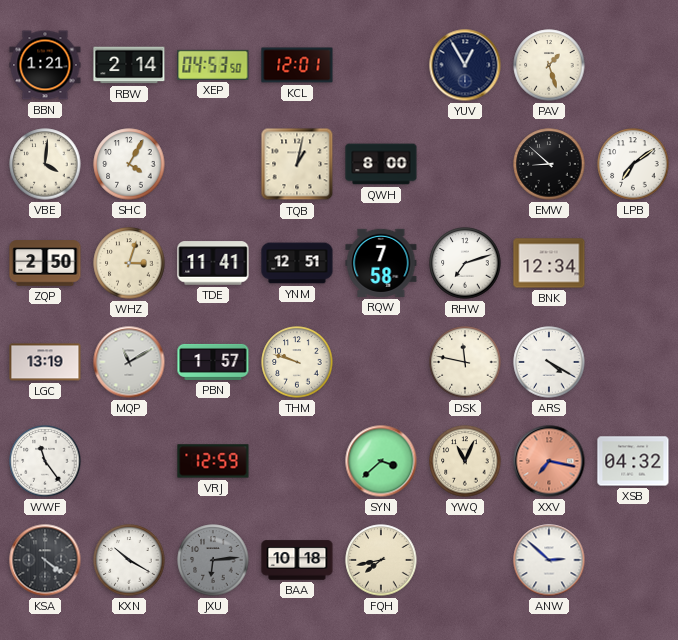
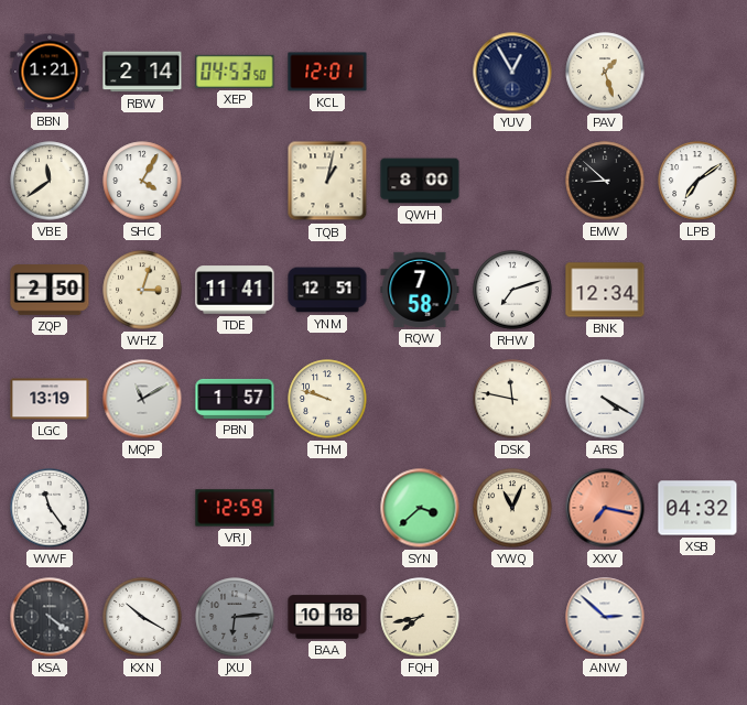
VBE: 4:01 -> 11:39 (50, 181)
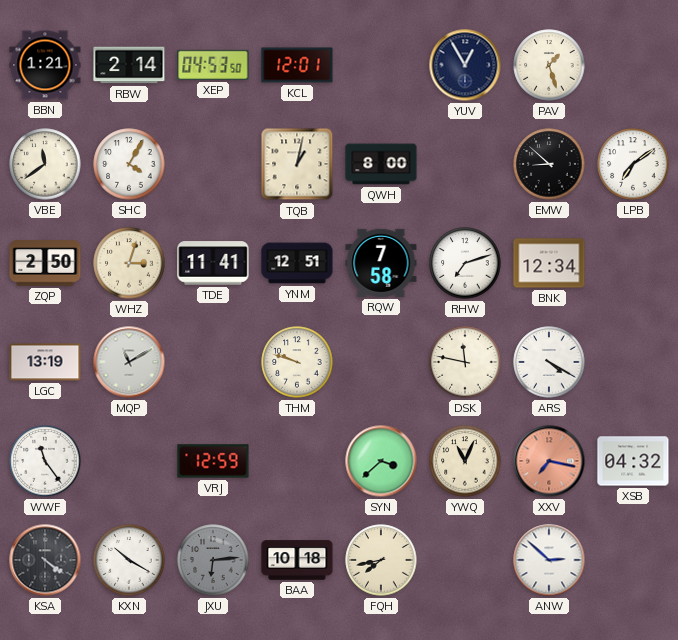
PBN: 1:57 -> none (235, 399)
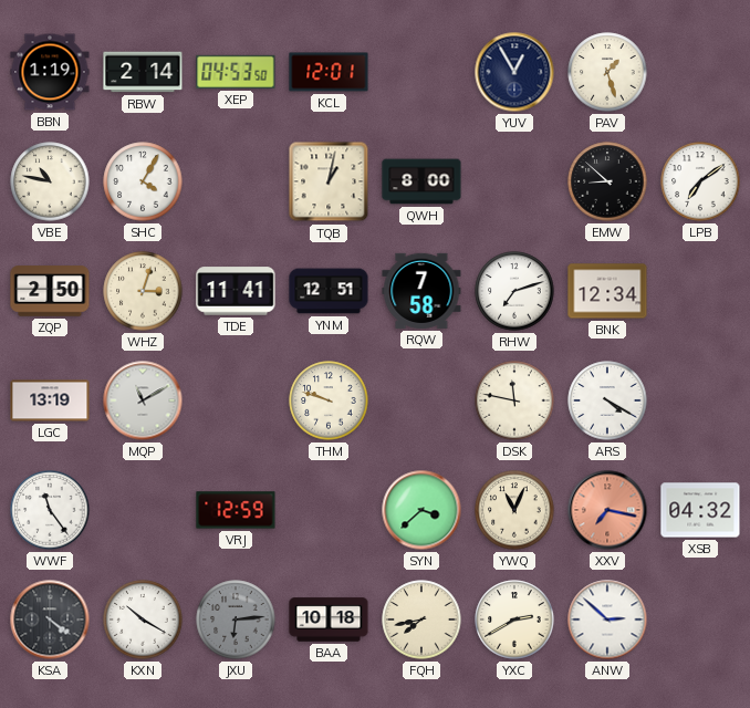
BBN: 1:21 -> 1:19 (50, 72)
VBE: 11:39 -> 10:47 (50, 181)
YXC: none -> 2:40 (514, 619)
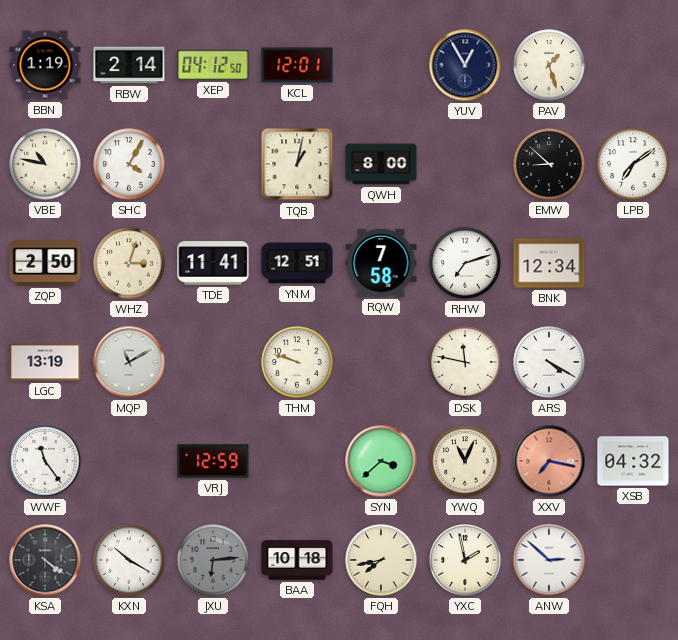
XEP: 04:53 -> 04:12 (213, 65)
YXC: 2:40 -> 1:58 (465, 560)
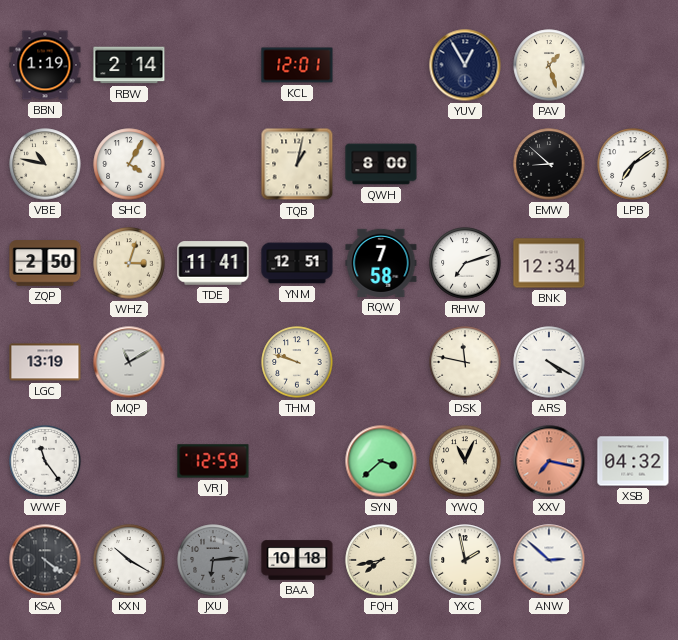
XEP: 04:12 -> none (213, 65)
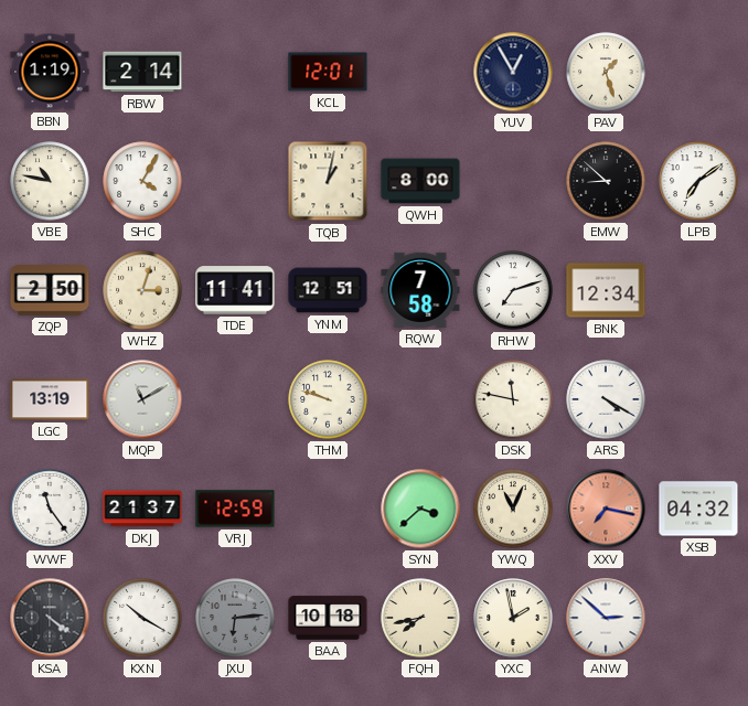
DKJ: none -> 21:37 (142, 509)
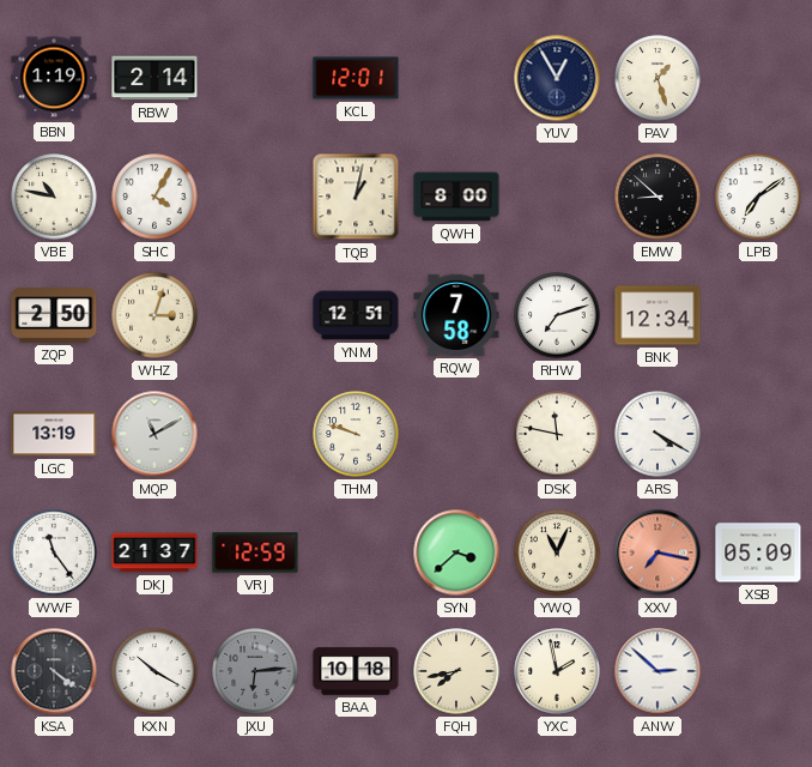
TDE: 11:41 -> none (235, 290)
XSB: 04:32 -> 05:09 (758, 552)
